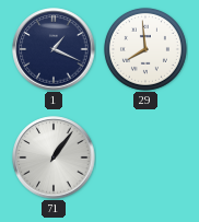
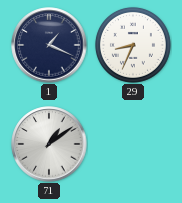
29: 7:59 -> 8:34 (133, 45)
71: 1:06 -> 1:09 (49, 144)
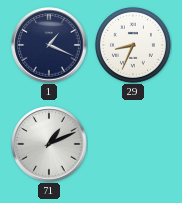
71: 1:09 -> 1:11 (49, 144)
